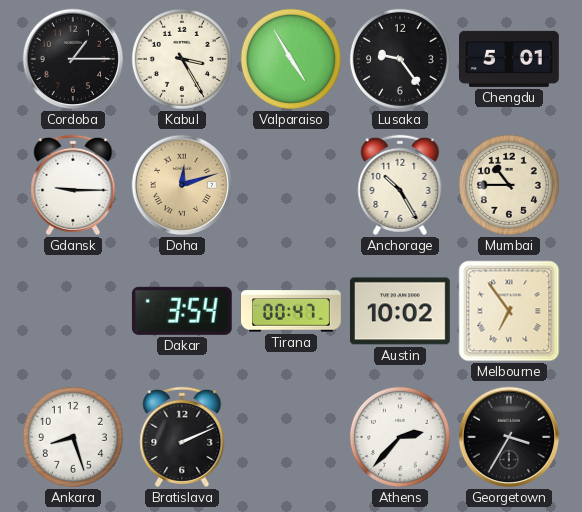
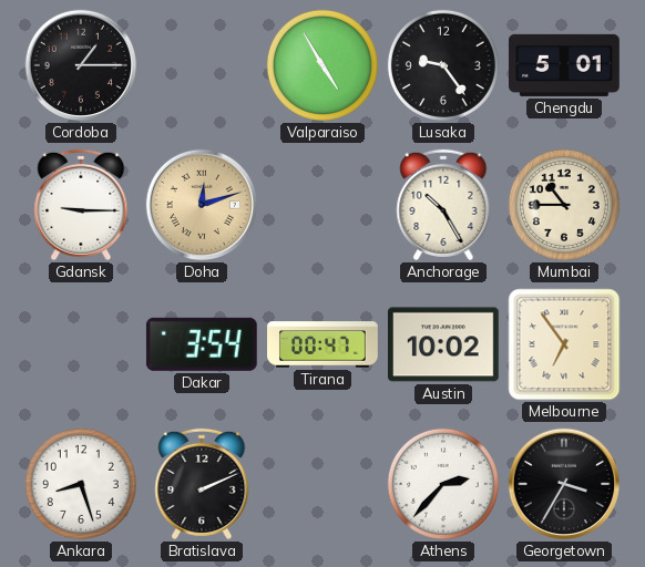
Kabul: 3:25 -> none (182, 59)
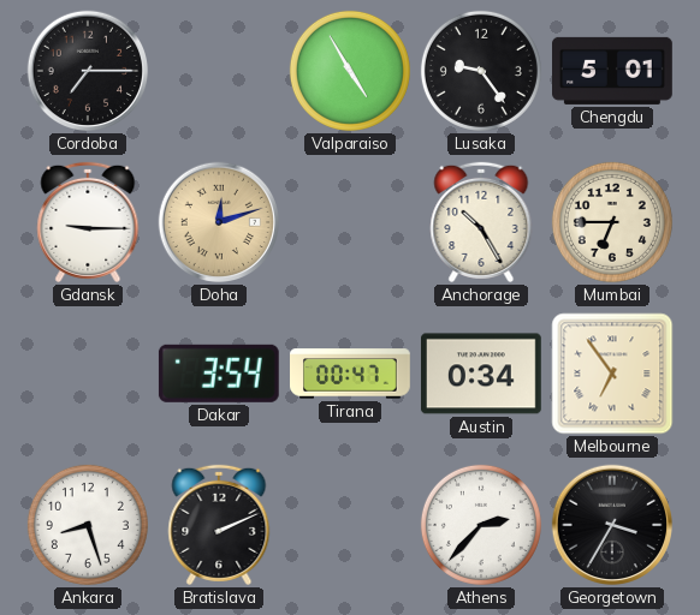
Cordoba: 1:15 -> 7:15 (88, 71)
Mumbai: 10:45 -> 6:45 (612, 222)
Austin: 10:02 -> 0:34 (481, 374)
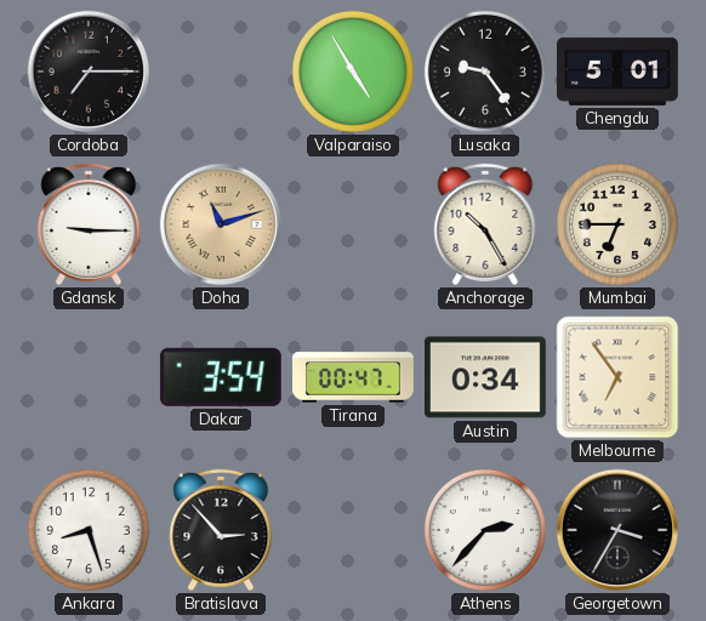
Doha: 12:12 -> 11:12 (221, 224)
Bratislava: 2:11 -> 2:53 (221, 530)
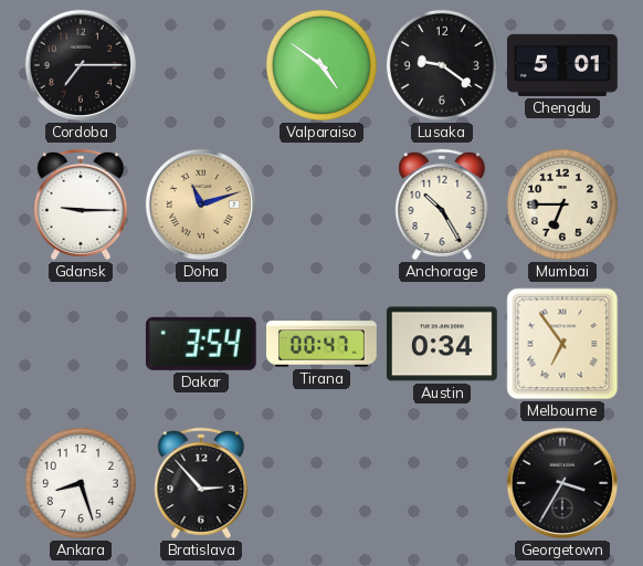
Valparaiso: 4:55 -> 4:51 (321, 65)
Lusaka: 9:24 -> 9:21 (442, 65)
Athens: 2:37 -> none (485, 530)
